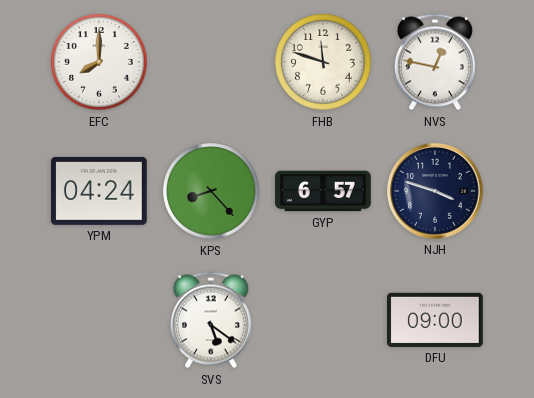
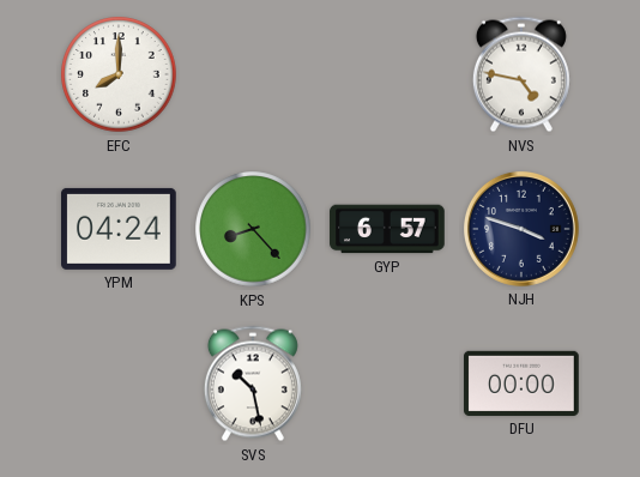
FHB: 11:48 -> none (323, 62)
NVS: 12:47 -> 4:47 (521, 74)
SVS: 5:21 -> 10:28 (253, 384)
DFU: 09:00 -> 00:00 (521, 384)
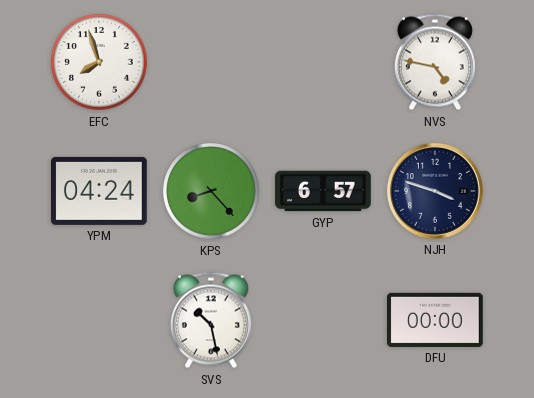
EFC: 8:00 -> 7:57 (99, 62)
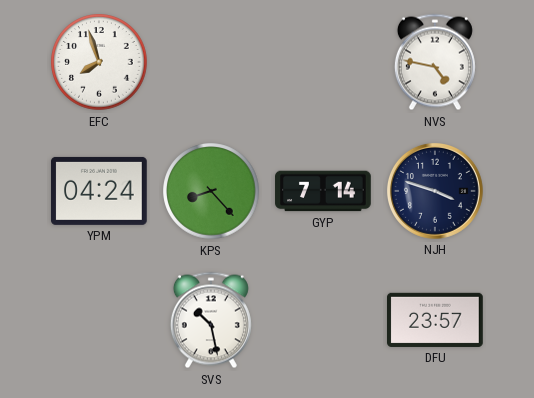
GYP: 6:57 -> 7:14 (323, 191)
DFU: 00:00 -> 23:57 (435, 320)
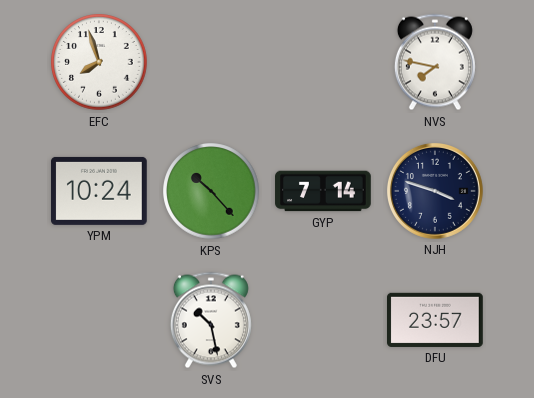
NVS: 4:47 -> 7:47 (435, 62)
YPM: 04:24 -> 10:24 (100, 191)
KPS: 8:23 -> 10:23 (211, 191)
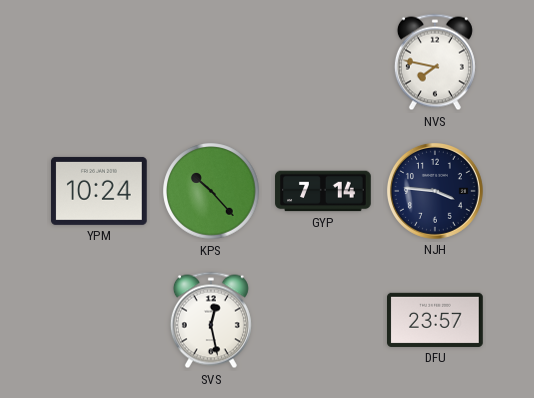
EFC: 7:57 -> none (99, 62)
NJH: 3:48 -> 3:46 (435, 191)
SVS: 10:28 -> 12:28 (211, 320)
